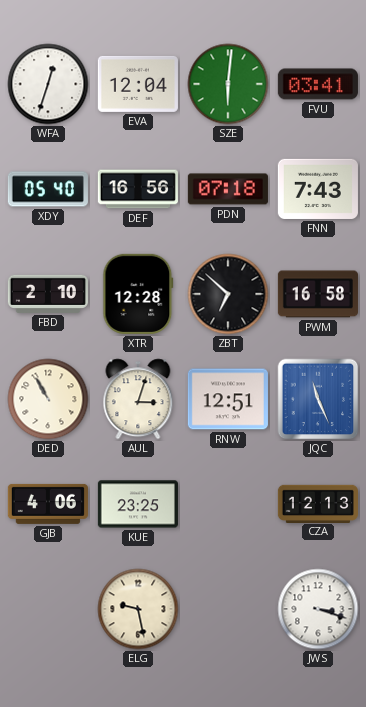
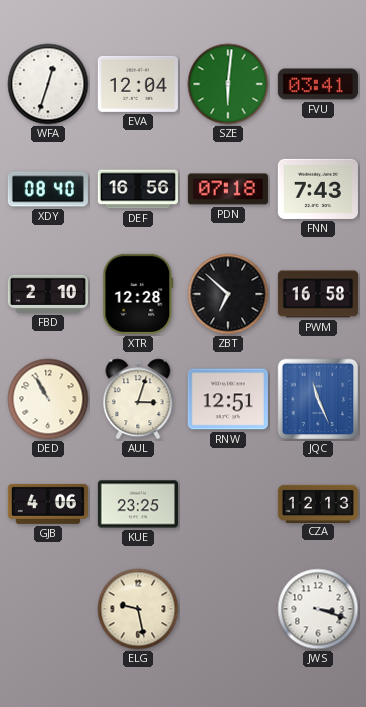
XDY: 05:40 -> 08:40 (48, 189)
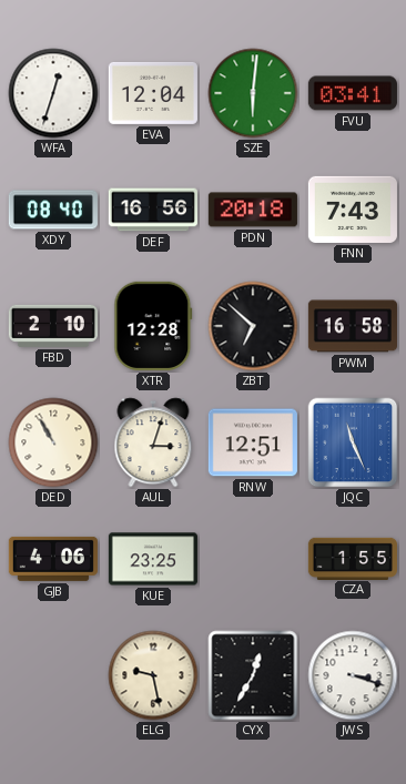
PDN: 07:18 -> 20:18 (253, 210)
CZA: 12:13 -> 1:55 (353, 558)
CYX: none -> 12:35 (253, 675)
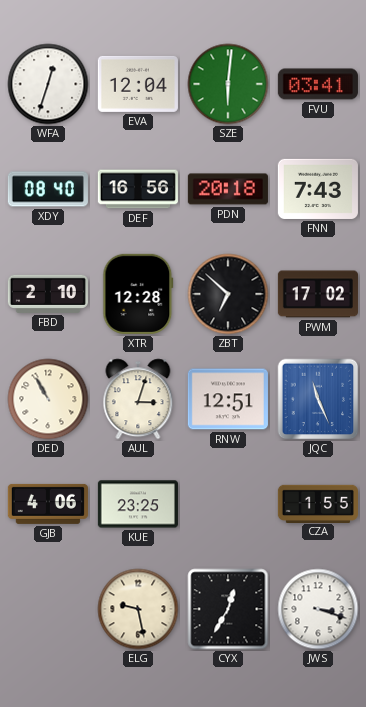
PWM: 16:58 -> 17:02 (318, 294)
